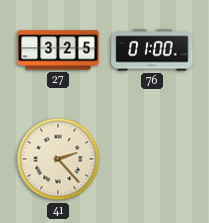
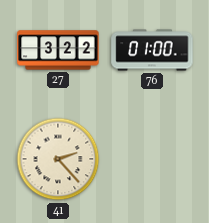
27: 3:25 -> 3:22 (58, 50)
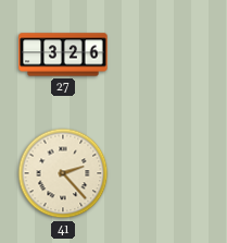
27: 3:22 -> 3:26 (63, 54)
76: 01:00 -> none (152, 50)
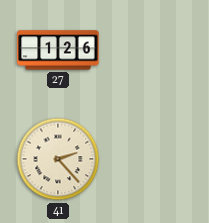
27: 3:26 -> 1:26 (58, 50)
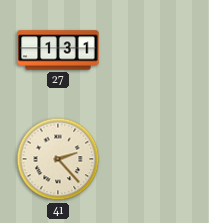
27: 1:26 -> 1:31 (58, 50)
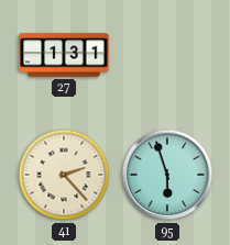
95: none -> 5:57 (167, 175)
